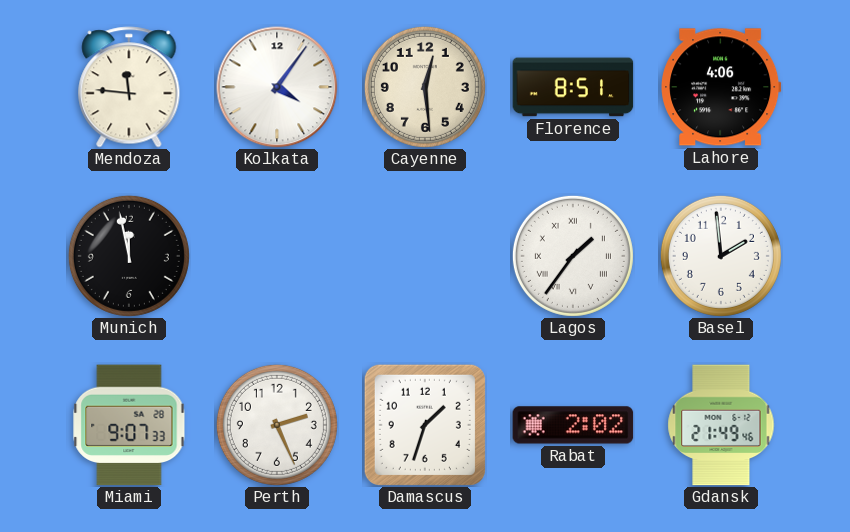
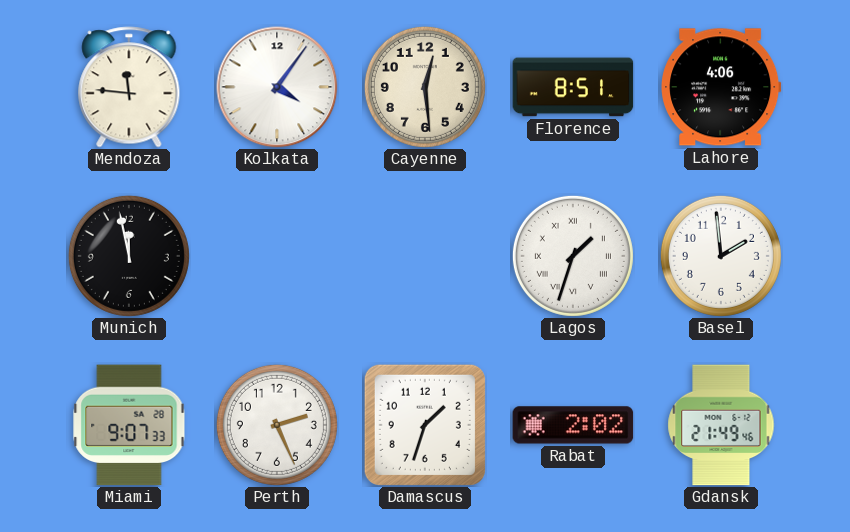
Lagos: 1:36 -> 1:33 (573, 256)
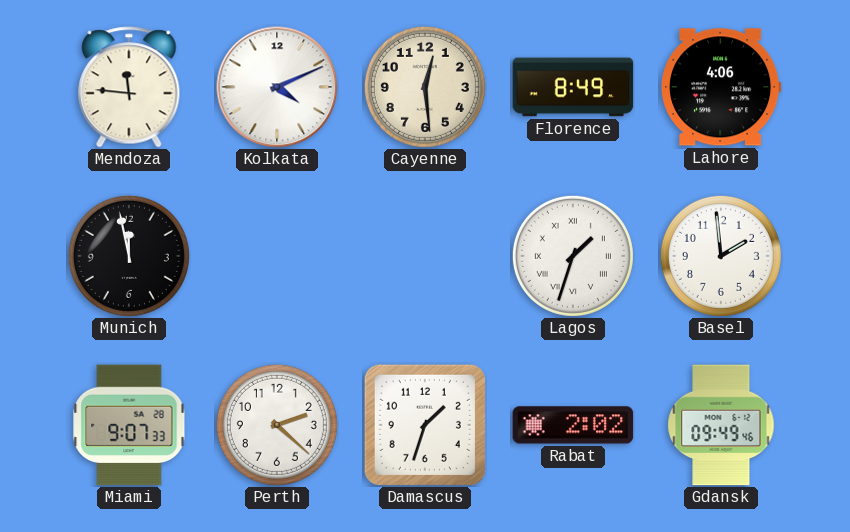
Kolkata: 4:06 -> 4:11 (277, 87)
Florence: 8:51 -> 8:49 (573, 87)
Perth: 2:26 -> 2:22 (277, 425)
Gdansk: 21:49 -> 09:49 (721, 425)
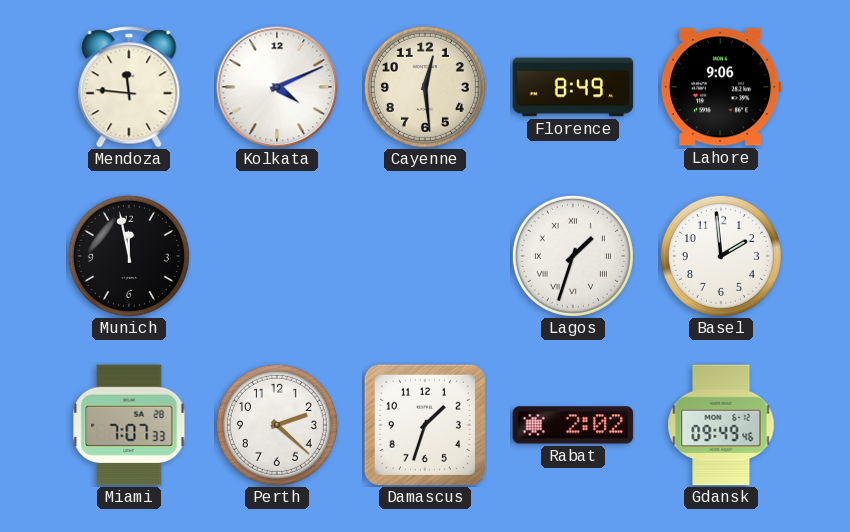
Lahore: 4:06 -> 9:06 (721, 87)
Miami: 9:07 -> 7:07 (129, 425)
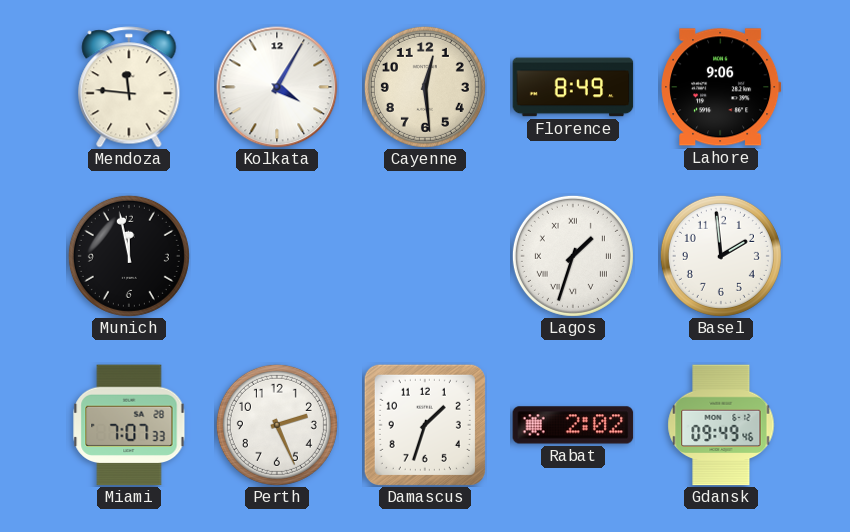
Kolkata: 4:11 -> 4:05 (277, 87)
Perth: 2:22 -> 2:26 (277, 425)
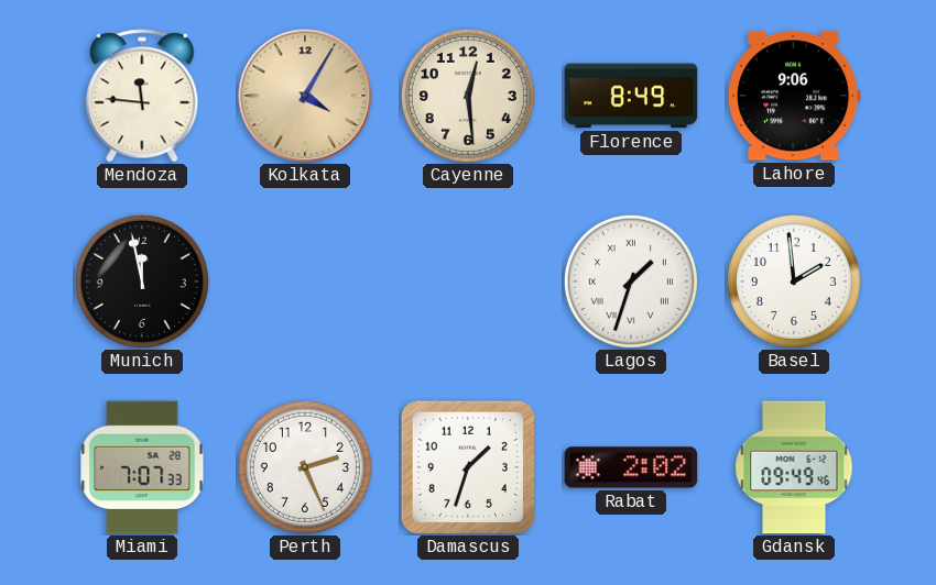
Kolkata dial: white -> champagne (305, 96)
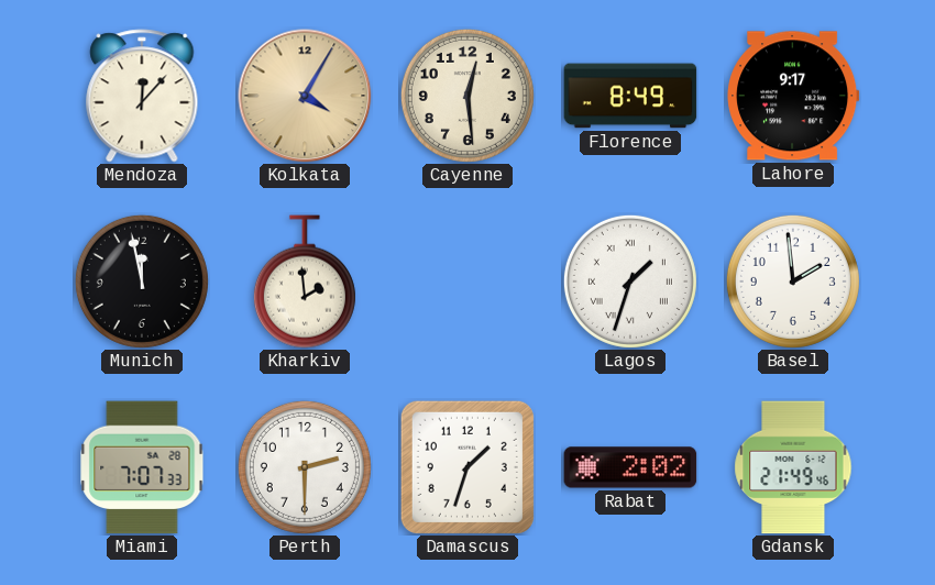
Mendoza: 11:46 -> 12:07 (142, 96)
Lahore: 9:06 -> 9:17 (793, 96)
Kharkiv: none -> 1:59 (305, 282)
Perth: 2:26 -> 2:30 (305, 467)
Gdansk: 09:49 -> 21:49 (793, 467)
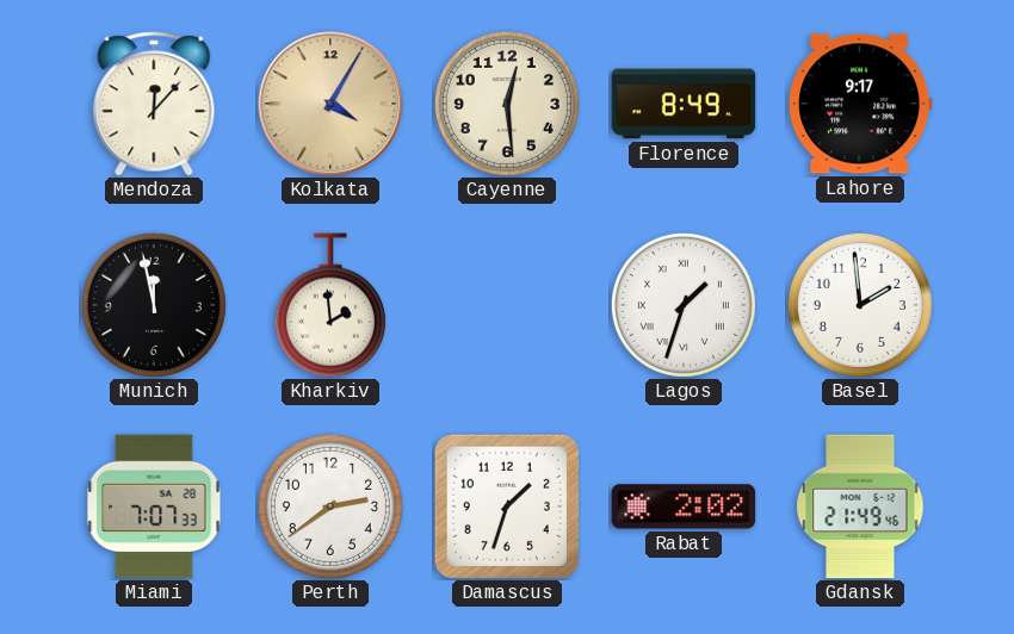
Perth: 2:30 -> 2:39 (330, 506)
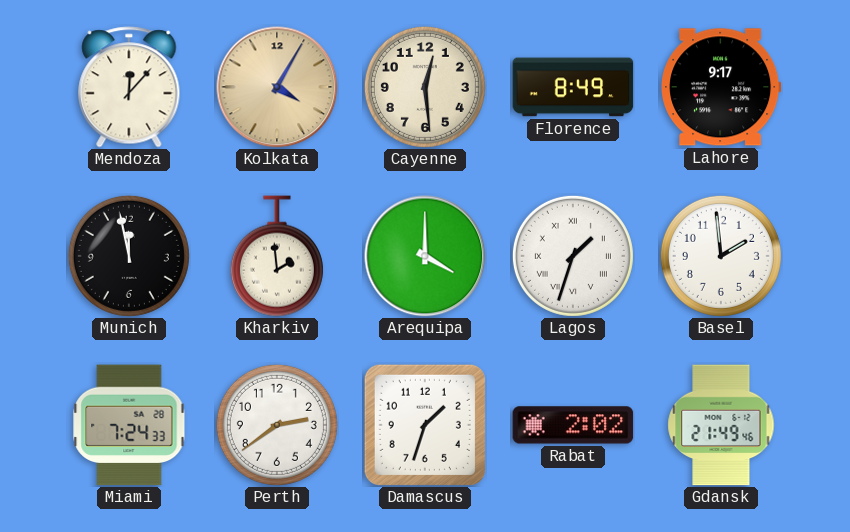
Arequipa: none -> 4:00 (425, 256)
Miami: 7:07 -> 7:24 (129, 425)
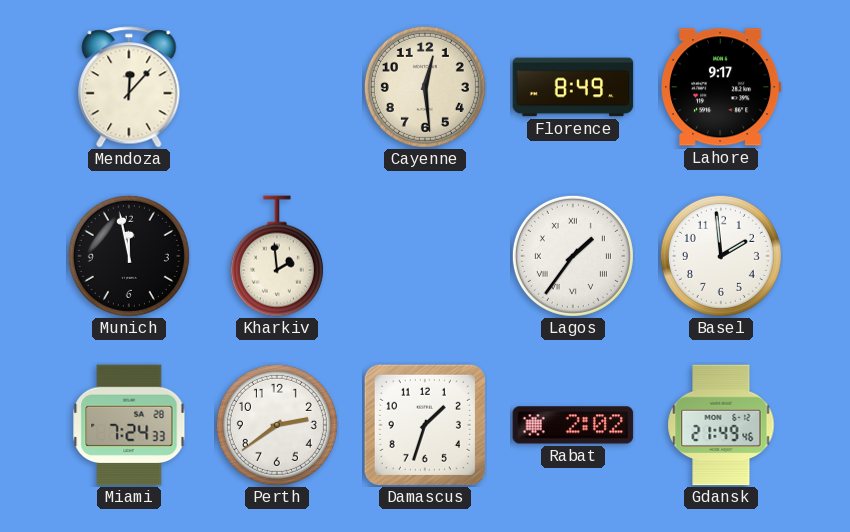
Kolkata: 4:05 -> none (277, 87)
Arequipa: 4:00 -> none (425, 256)
Lagos: 1:33 -> 1:36 (573, 256)
